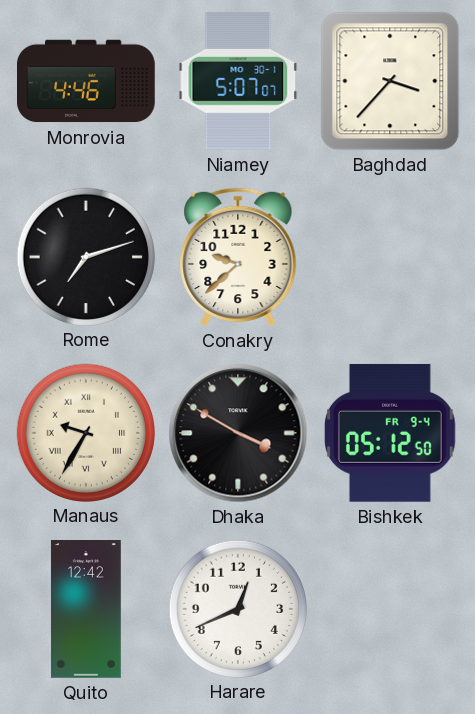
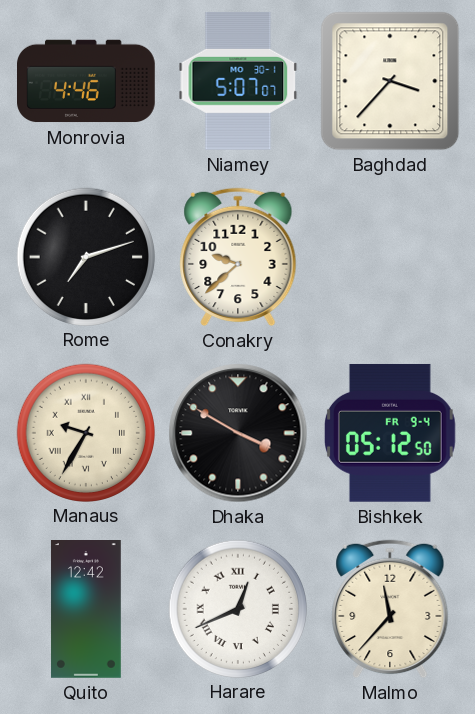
Harare numerals: Arabic -> Roman (237, 608)
Malmo: none -> 11:37 (390, 609)
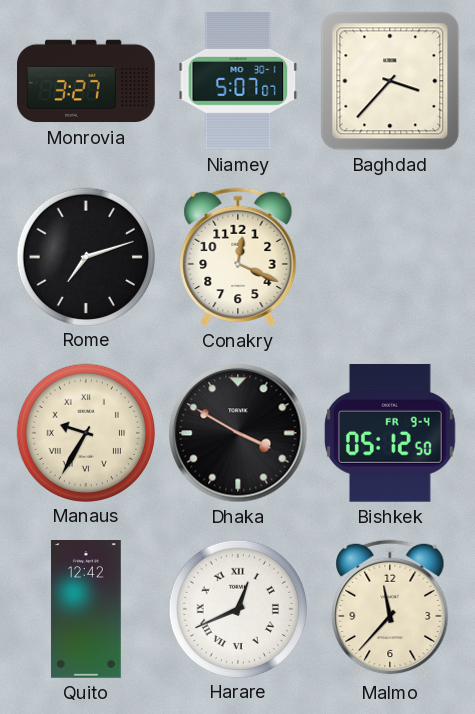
Monrovia: 4:46 -> 3:27 (87, 81)
Conakry: 9:38 -> 12:19 (238, 257)
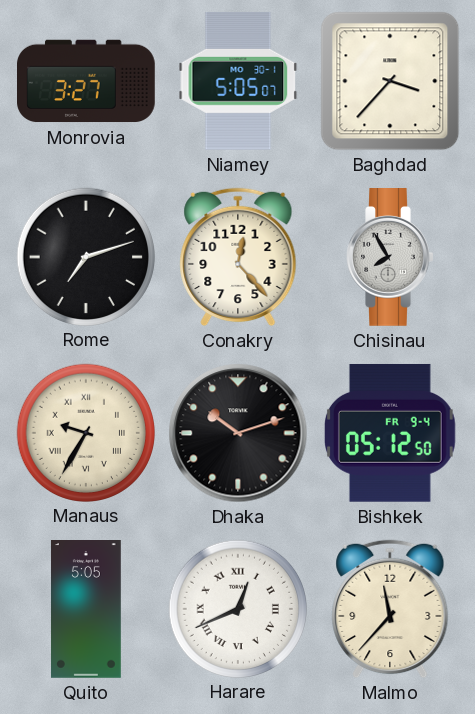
Niamey: 5:07 -> 5:05 (238, 81)
Conakry: 12:19 -> 12:23 (238, 257)
Chisinau: none -> 7:55 (390, 258)
Dhaka: 3:50 -> 10:12 (238, 433)
Quito: 12:42 -> 5:05 (86, 610)
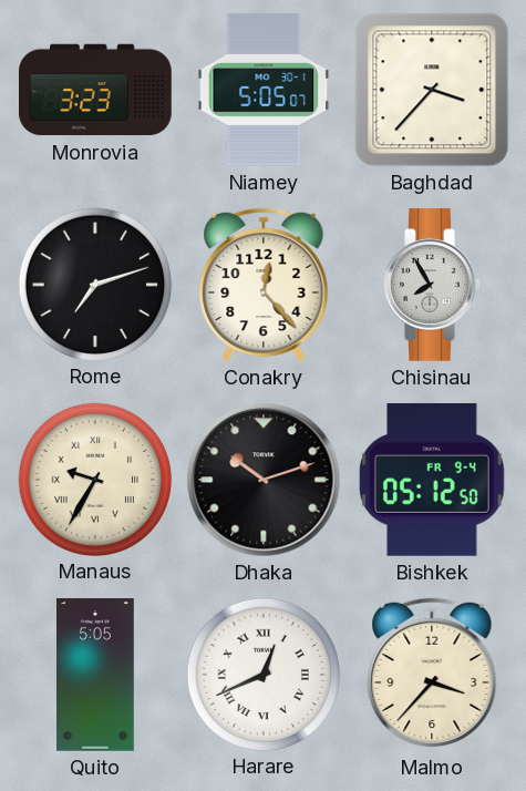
Monrovia: 3:27 -> 3:23 (96, 90)
Malmo: 11:37 -> 3:37 (432, 675)
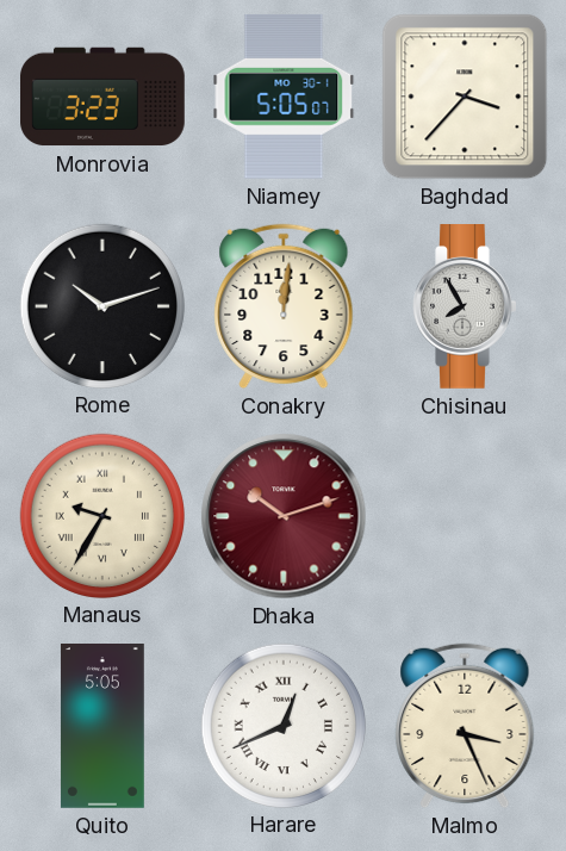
Rome: 7:12 -> 10:12 (101, 305)
Conakry: 12:23 -> 12:01 (284, 306)
Dhaka dial: black -> burgundy (284, 516)
Bishkek: 05:12 -> none (433, 480)
Malmo: 3:37 -> 3:26 (465, 726)
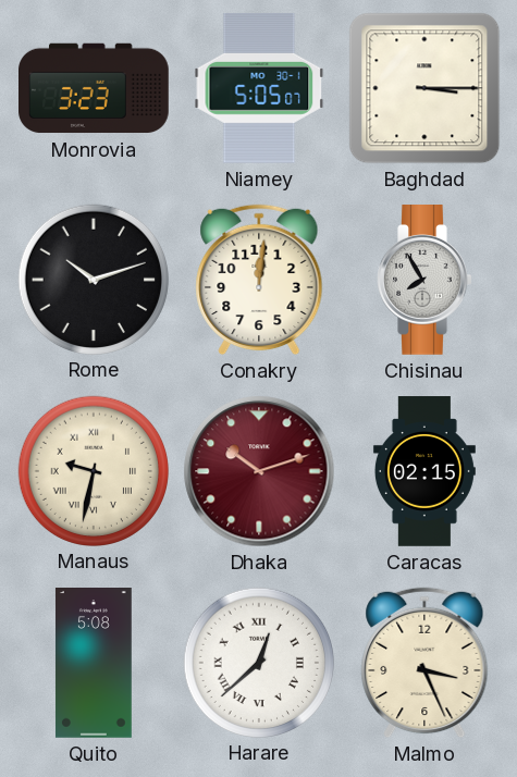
Baghdad: 3:37 -> 3:15 (424, 88)
Manaus: 9:35 -> 9:32 (93, 470)
Caracas: none -> 02:15 (424, 471)
Quito: 5:05 -> 5:08 (94, 664)
Harare: 12:41 -> 12:38 (258, 662)
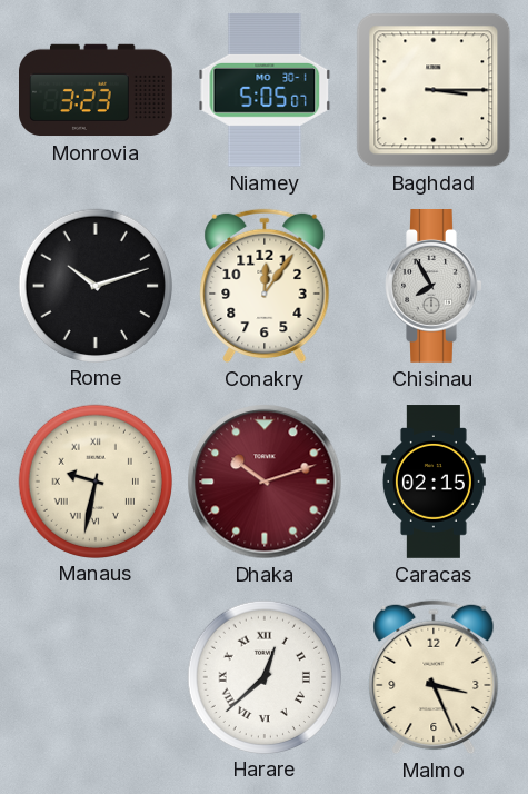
Conakry: 12:01 -> 12:06 (265, 286)
Quito: 5:08 -> none (94, 664)
